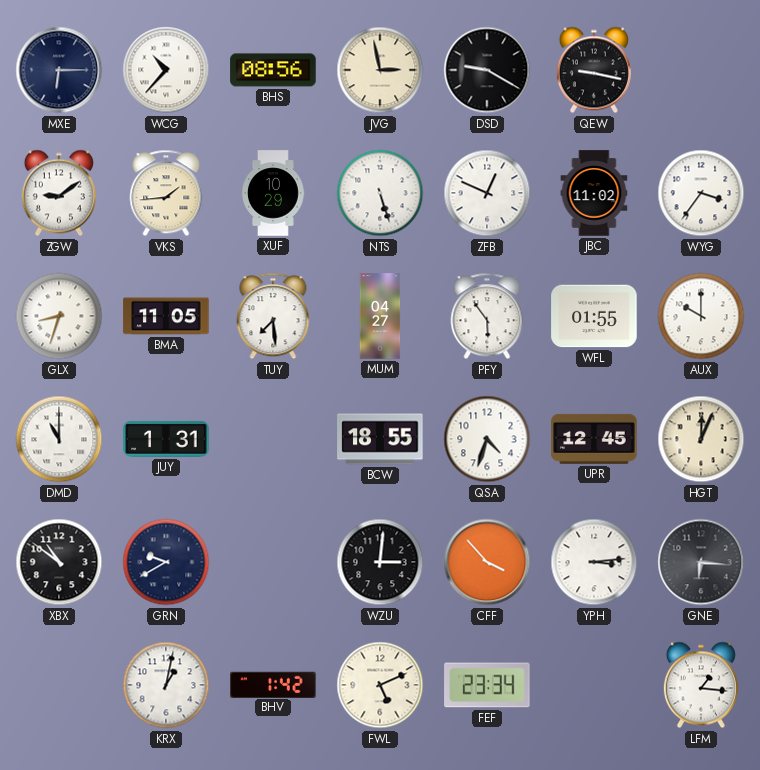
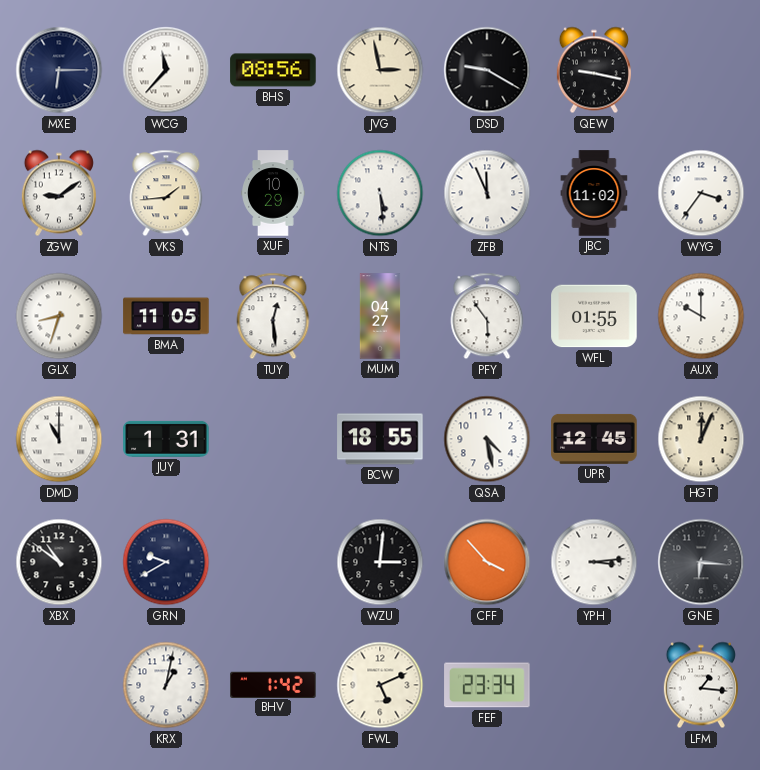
WCG: 10:37 -> 11:37 (166, 70)
NTS: 5:27 -> 5:29 (380, 193)
ZFB: 12:49 -> 11:56 (487, 193)
TUY: 7:29 -> 12:29 (273, 316)
QSA: 4:33 -> 4:28 (487, 439)
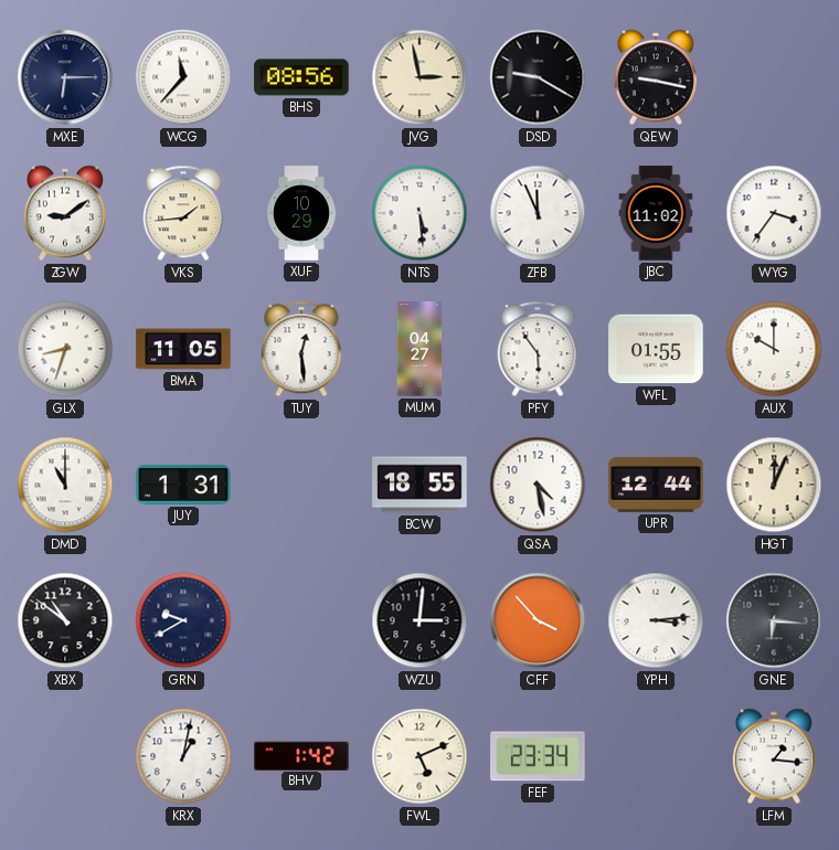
UPR: 12:45 -> 12:44 (656, 485)
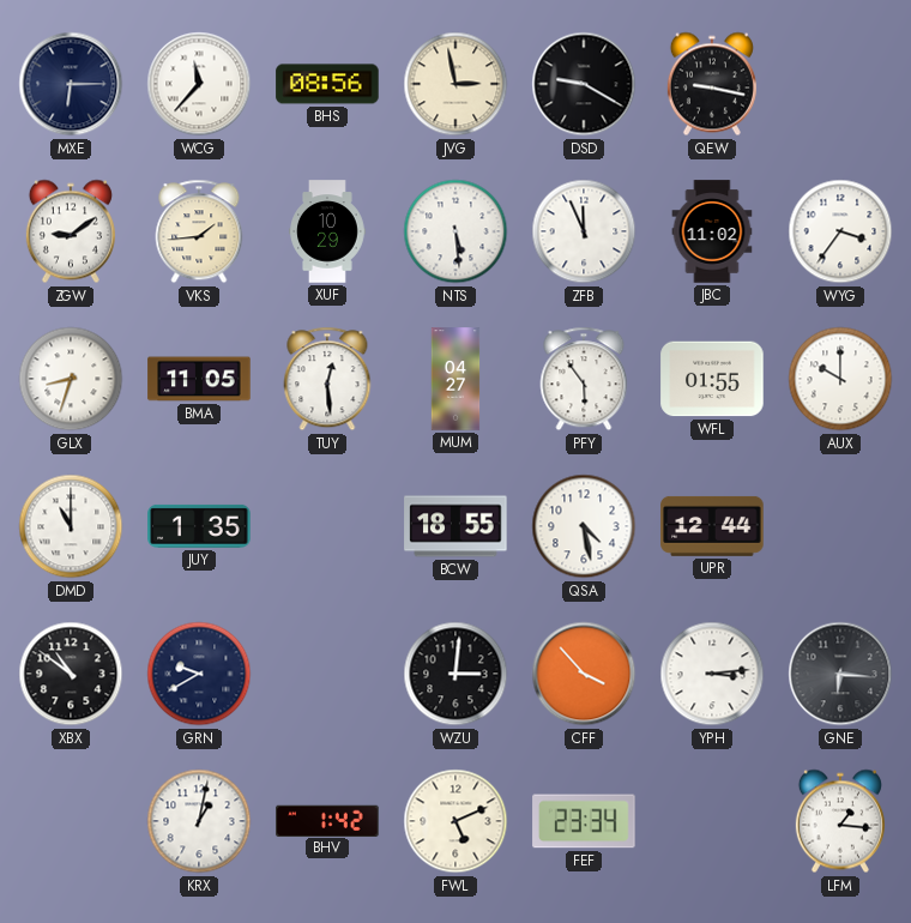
JUY: 1:31 -> 1:35 (199, 526)
HGT: 12:04 -> none (774, 485)
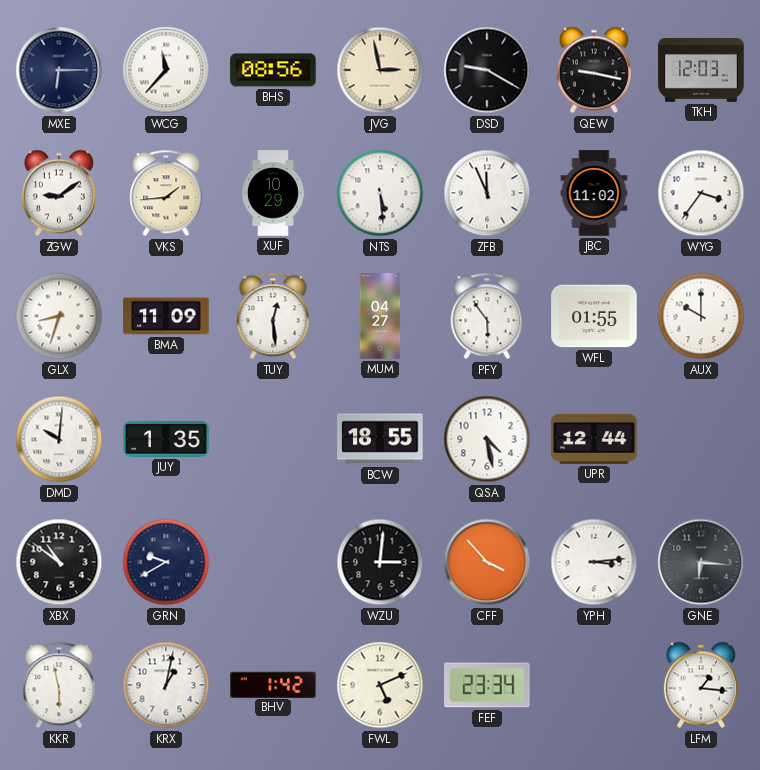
TKH: none -> 12:03 (701, 71)
BMA: 11:05 -> 11:09 (166, 316)
DMD: 11:00 -> 10:01 (59, 439)
KKR: none -> 5:58 (59, 685)
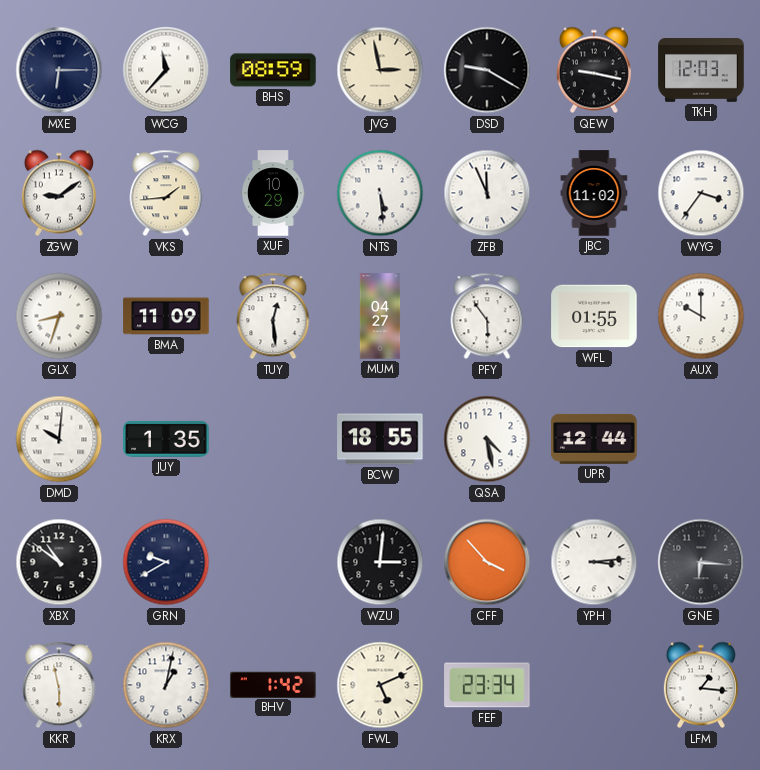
BHS: 08:56 -> 08:59 (273, 70)
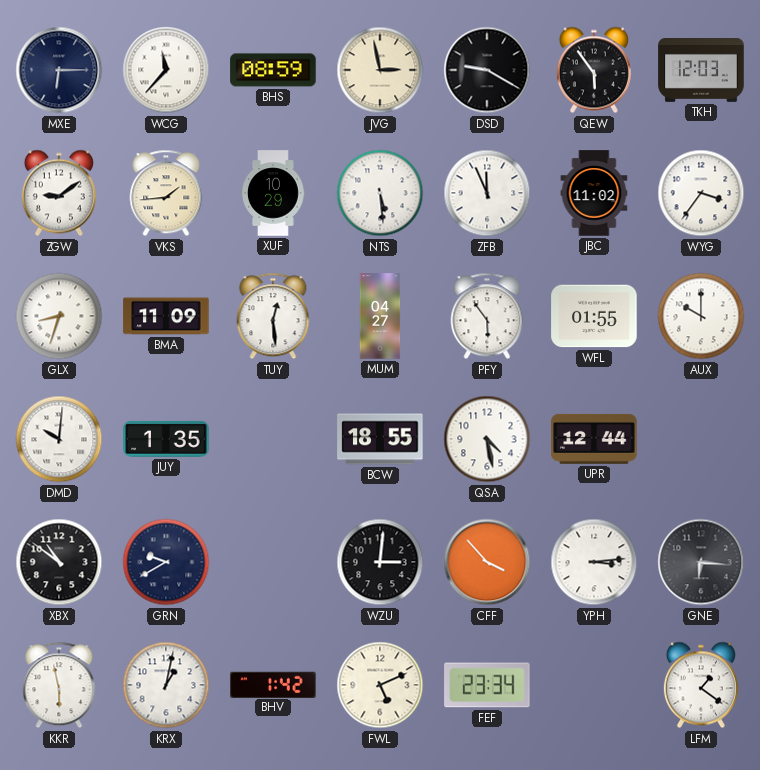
QEW: 9:17 -> 5:54 (594, 70)
LFM: 1:16 -> 1:21 (701, 685)
